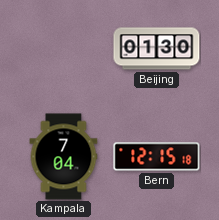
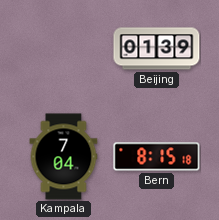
Beijing: 01:30 -> 01:39 (157, 49)
Bern: 12:15 -> 8:15 (157, 157)
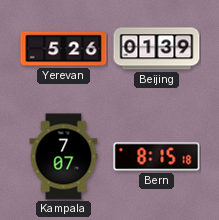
Yerevan: none -> 5:26 (64, 49)
Kampala: 7:04 -> 7:07 (64, 157)
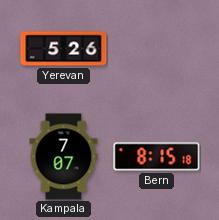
Beijing: 01:39 -> none (157, 49)
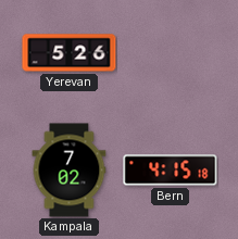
Kampala: 7:07 -> 7:02 (70, 171)
Bern: 8:15 -> 4:15 (171, 171)
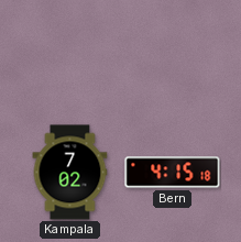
Yerevan: 5:26 -> none (70, 53)
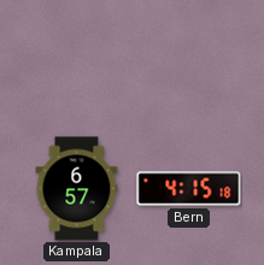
Kampala: 7:02 -> 6:57 (77, 189)
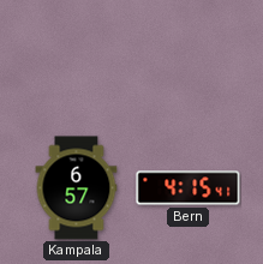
Bern: 4:15:18 -> 4:15:41 (189, 188)
